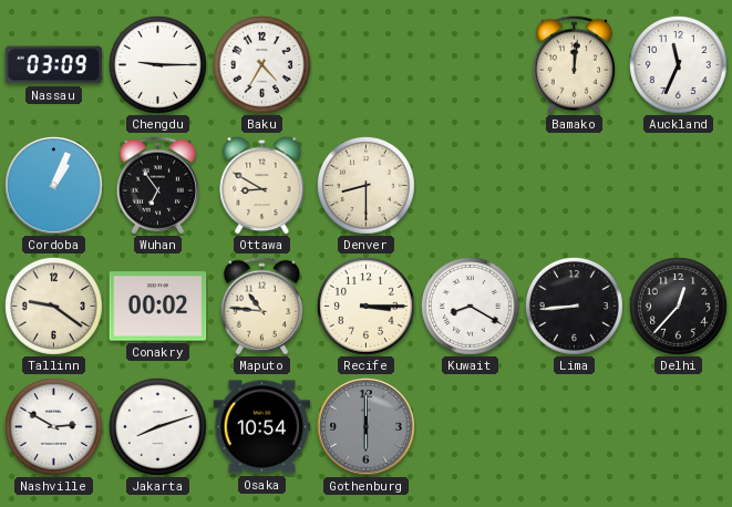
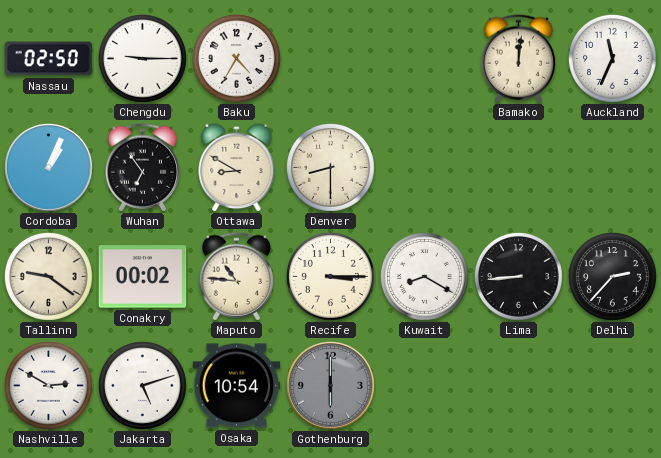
Nassau: 03:09 -> 02:50 (49, 59)
Delhi: 12:37 -> 2:37 (612, 276)
Jakarta: 8:12 -> 5:12 (142, 385)
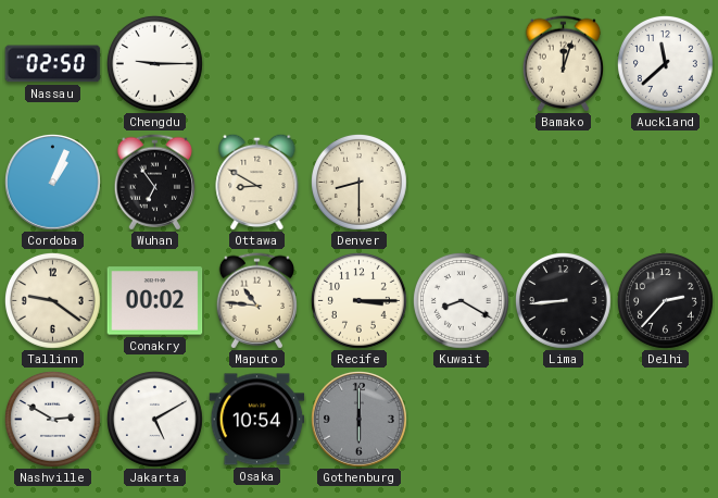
Baku: 4:35 -> none (236, 58)
Bamako: 12:01 -> 12:03 (563, 64)
Auckland: 11:34 -> 11:38 (665, 63)
Jakarta: 5:12 -> 5:10 (154, 419)
